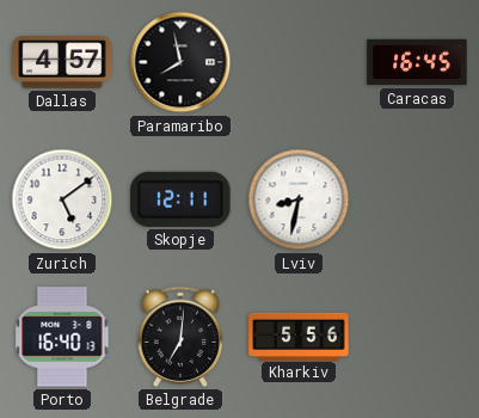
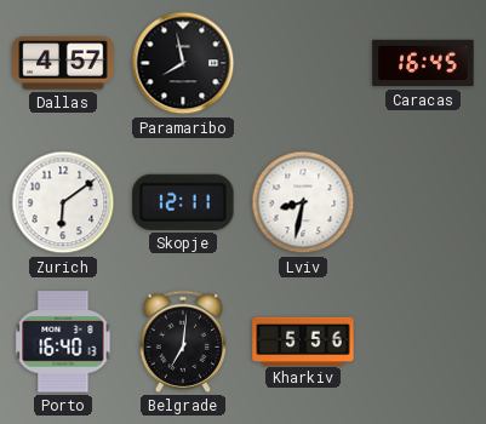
Zurich: 5:09 -> 6:09 (63, 202)
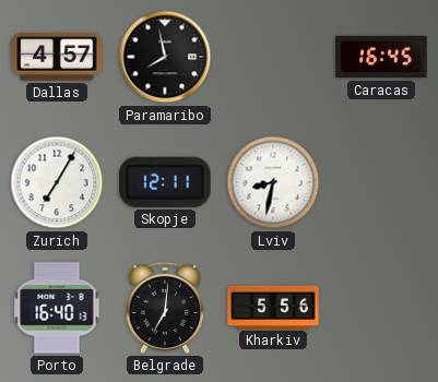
Zurich: 6:09 -> 7:05 (57, 182)
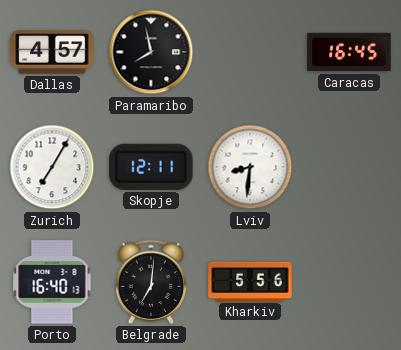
Lviv: 8:32 -> 8:31 (250, 167)
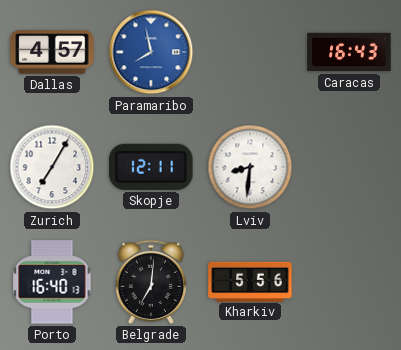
Paramaribo dial: black -> blue (151, 52)
Caracas: 16:45 -> 16:43 (349, 52)
